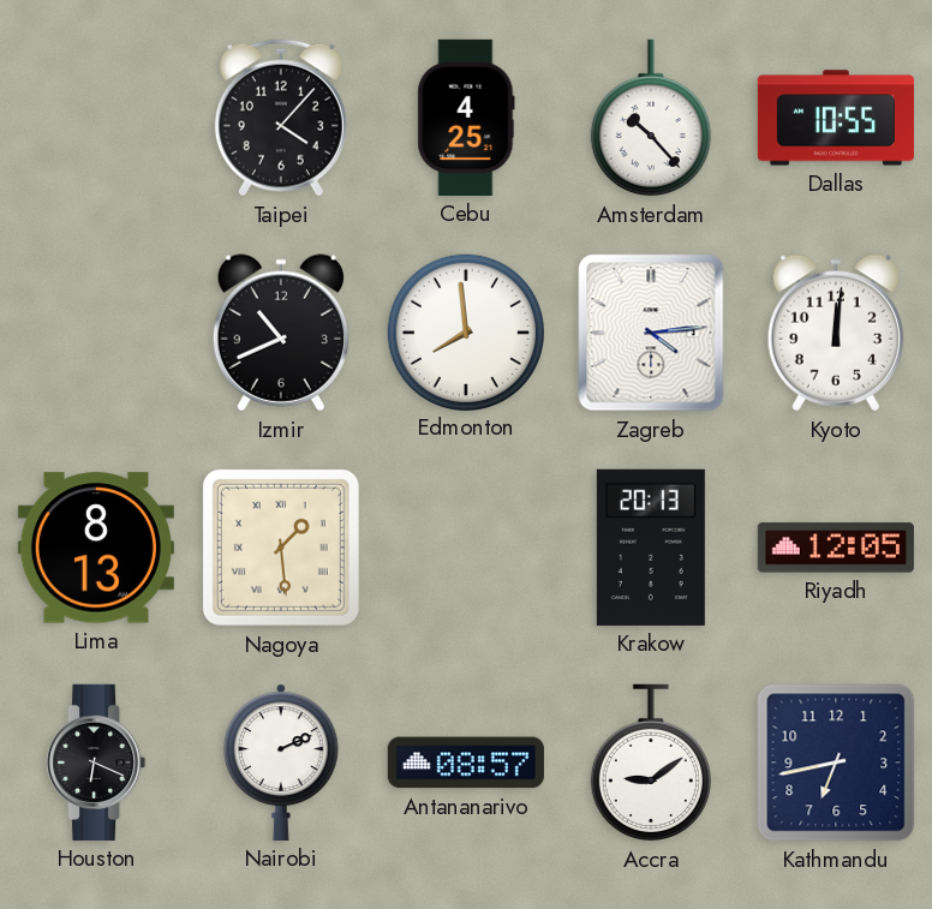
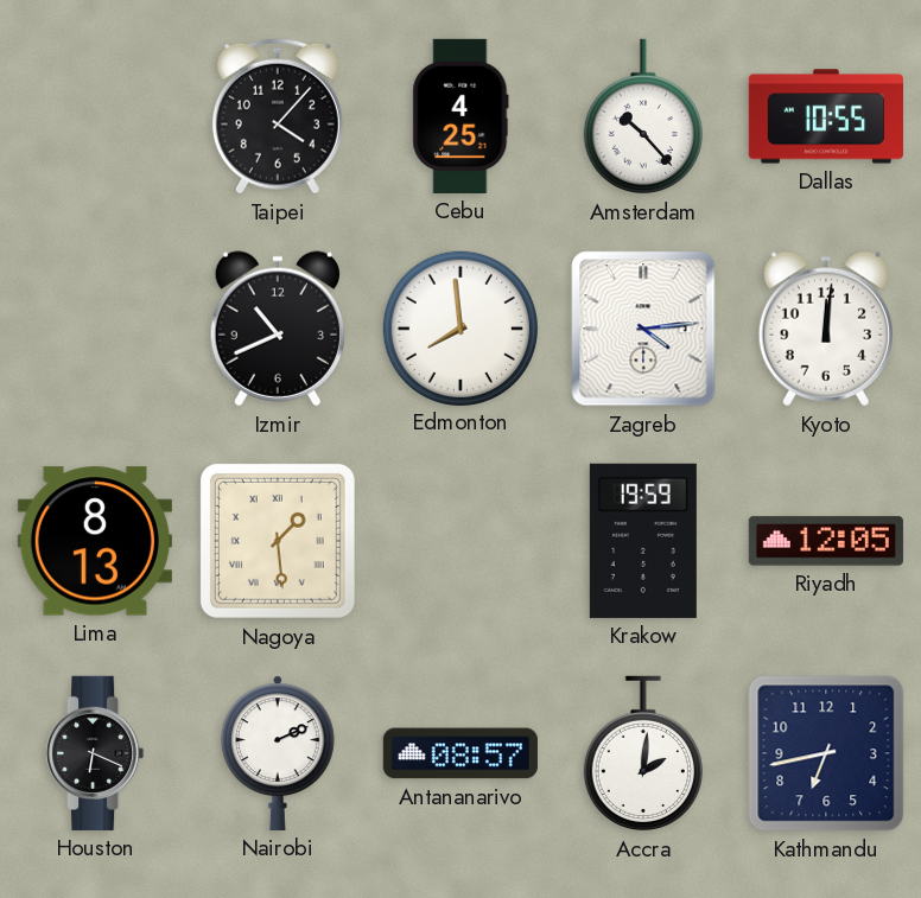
Krakow: 20:13 -> 19:59 (643, 541)
Accra: 9:09 -> 2:01 (643, 753)
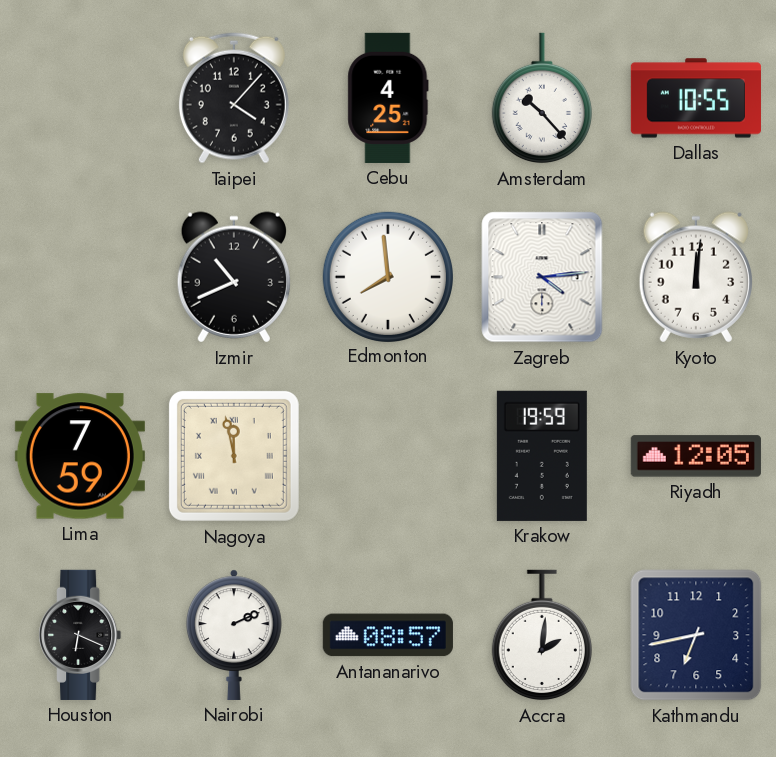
Lima: 8:13 -> 7:59 (80, 456)
Nagoya: 1:29 -> 11:58 (234, 456)
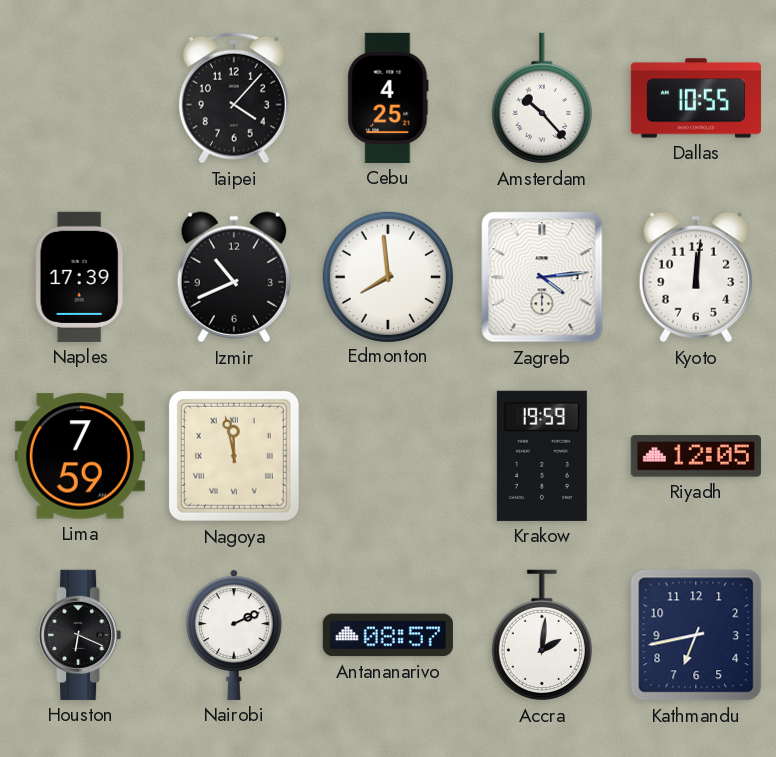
Naples: none -> 17:39 (80, 277)
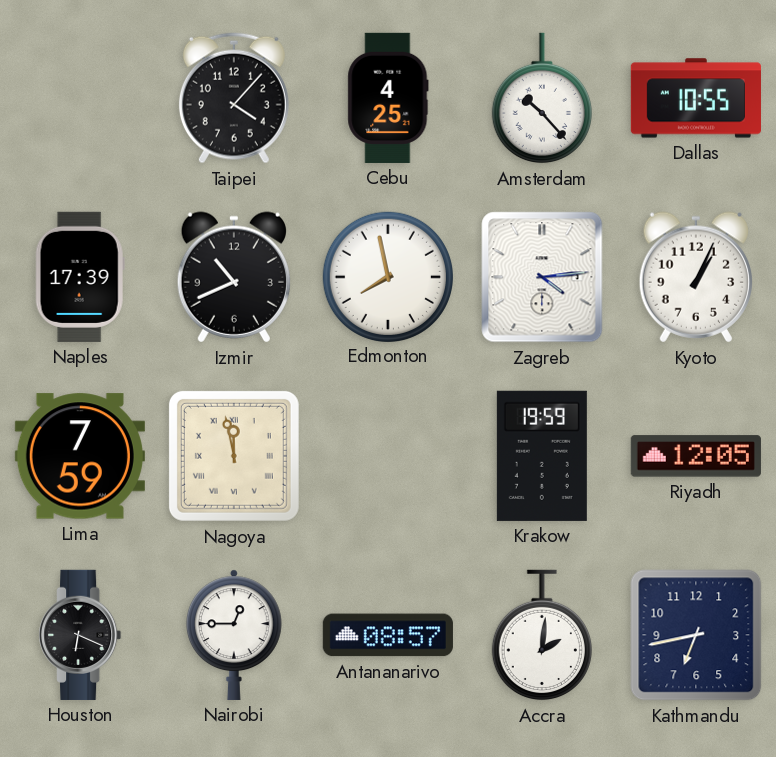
Edmonton: 7:59 -> 7:58 (387, 276)
Kyoto: 12:01 -> 1:04 (696, 277)
Nairobi: 2:11 -> 12:45 (234, 635)
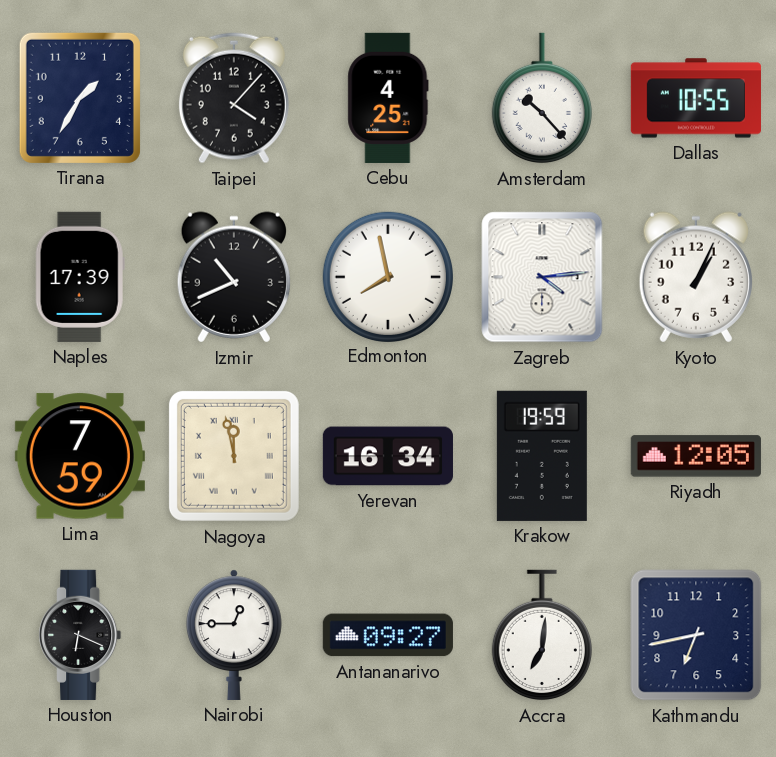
Tirana: none -> 1:35 (80, 98)
Yerevan: none -> 16:34 (388, 456)
Antananarivo: 08:57 -> 09:27 (388, 635)
Accra: 2:01 -> 7:01 (542, 635)
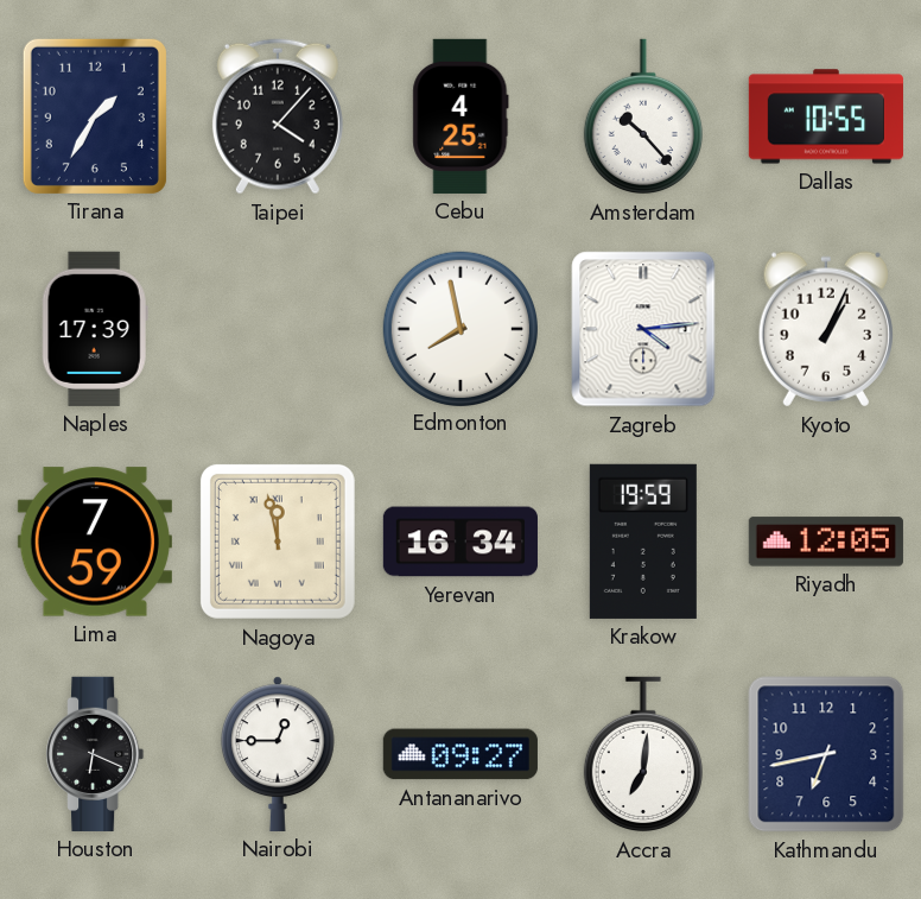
Izmir: 10:41 -> none (234, 277)
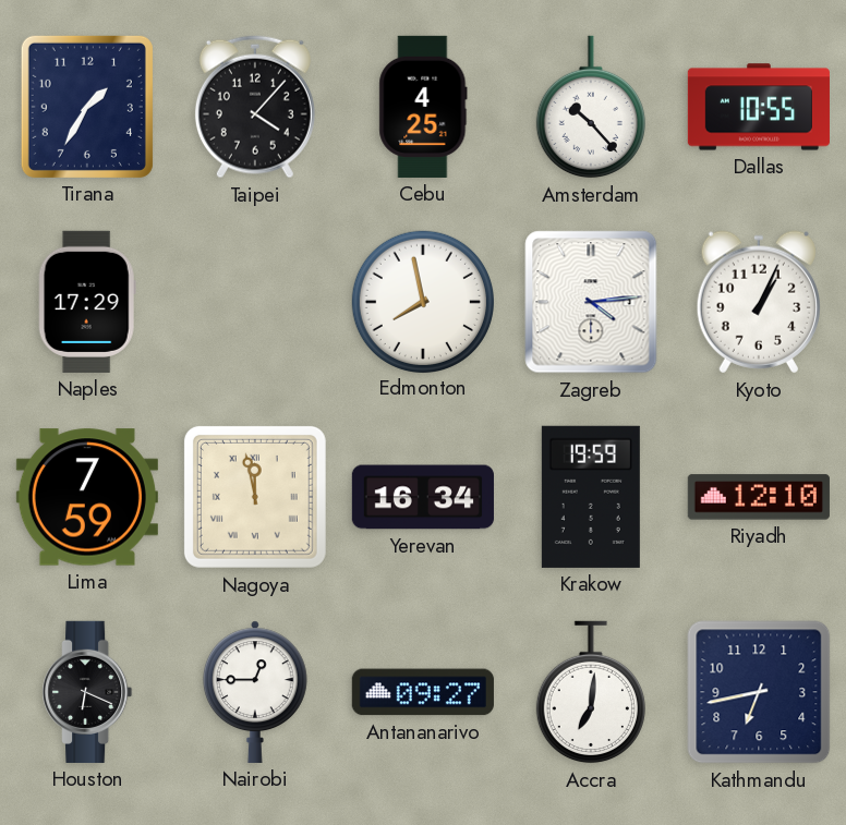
Naples: 17:39 -> 17:29 (87, 302)
Riyadh: 12:05 -> 12:10 (759, 497)
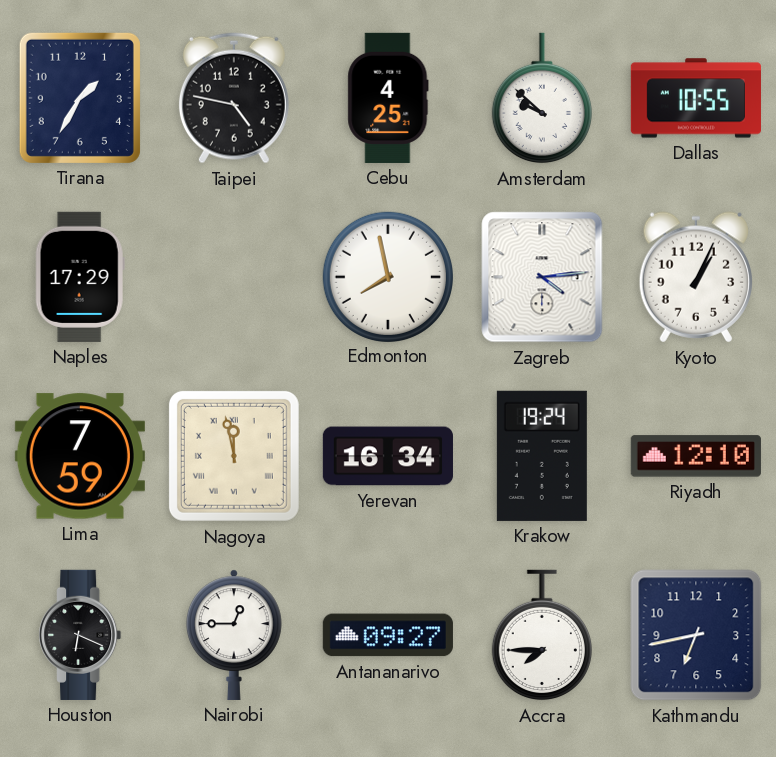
Taipei: 4:07 -> 4:47 (234, 98)
Amsterdam: 10:23 -> 9:52 (542, 98)
Krakow: 19:59 -> 19:24 (542, 456)
Accra: 7:01 -> 7:45 (542, 635)
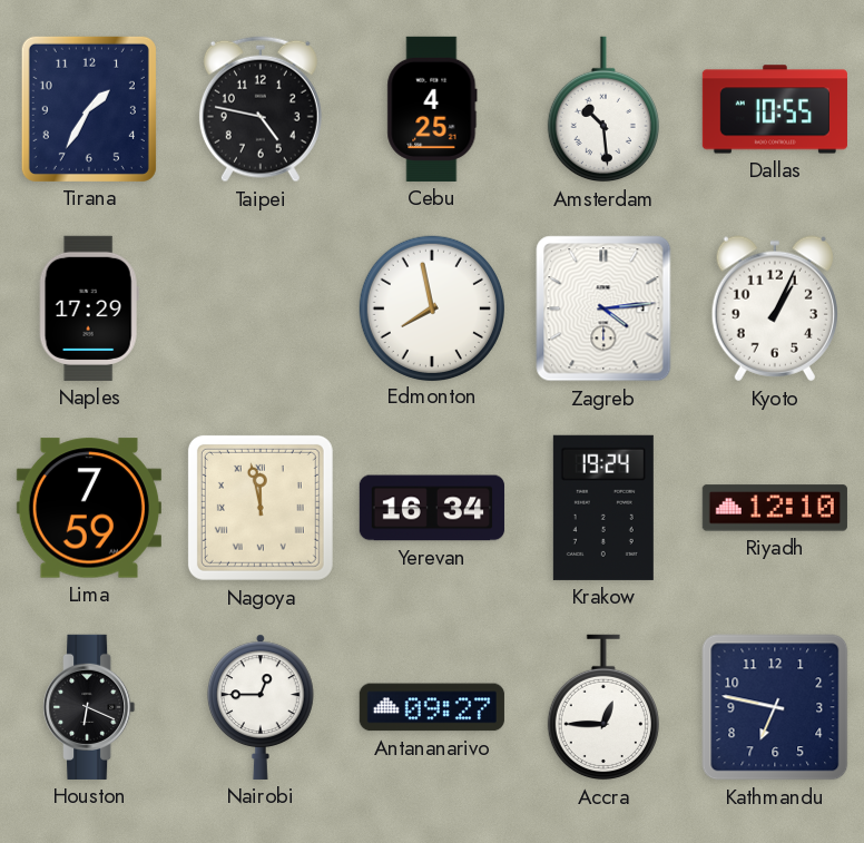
Amsterdam: 9:52 -> 10:29 (603, 109)
Accra: 7:45 -> 12:45 (603, 707)
Kathmandu: 6:43 -> 6:47 (775, 707)
